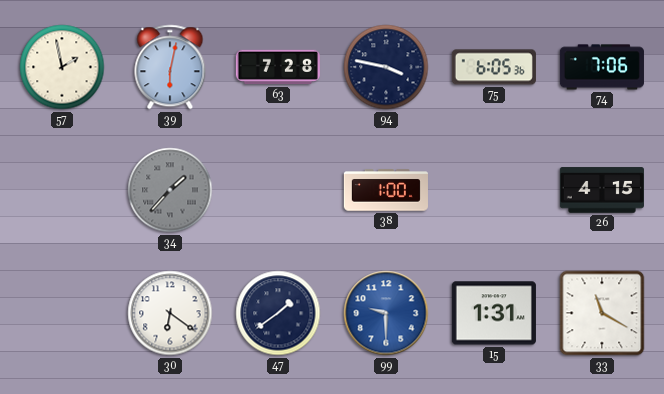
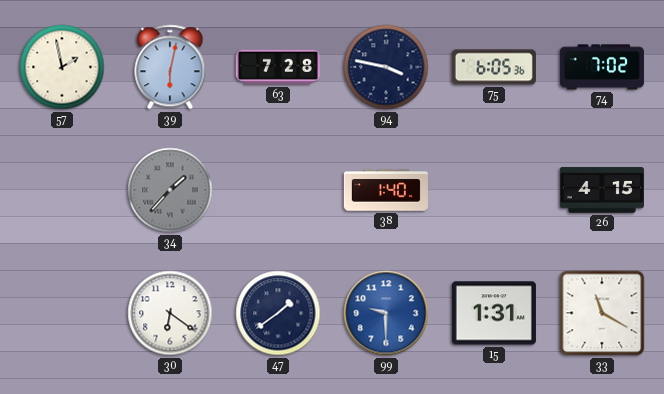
74: 7:06 -> 7:02 (602, 67)
38: 1:00 -> 1:40 (386, 190)
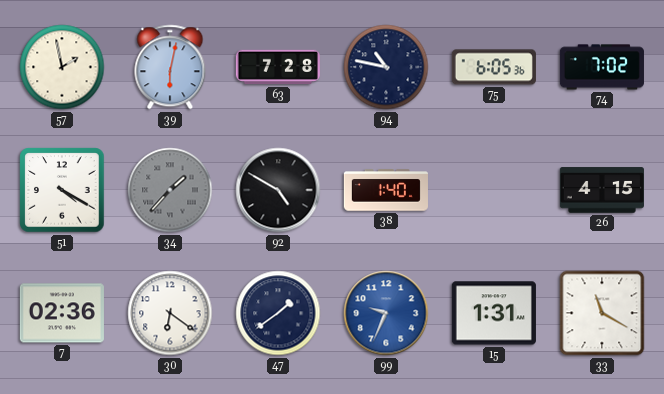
94: 3:47 -> 10:47 (386, 67)
51: none -> 4:20 (62, 190)
92: none -> 4:50 (278, 190)
7: none -> 02:36 (62, 313)
99: 9:30 -> 9:34 (386, 313)
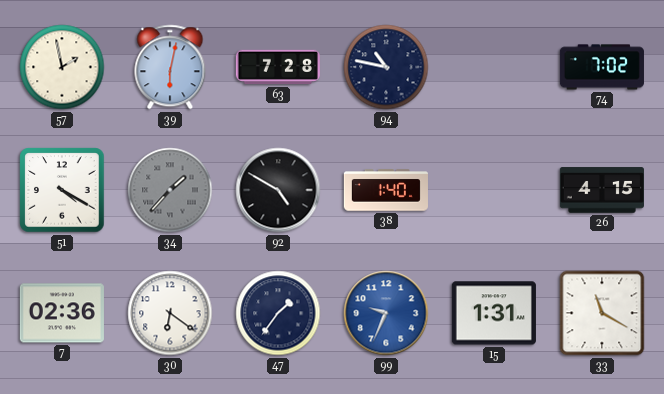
75: 6:05 -> none (494, 67)
47: 1:39 -> 1:36 (278, 313)
